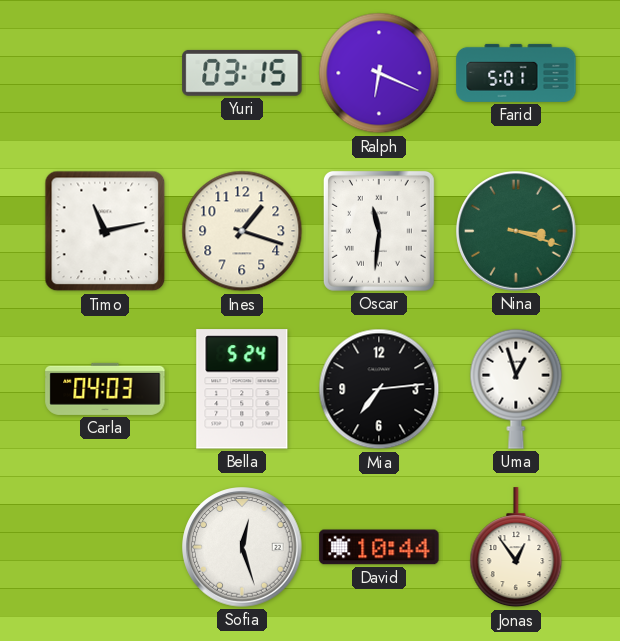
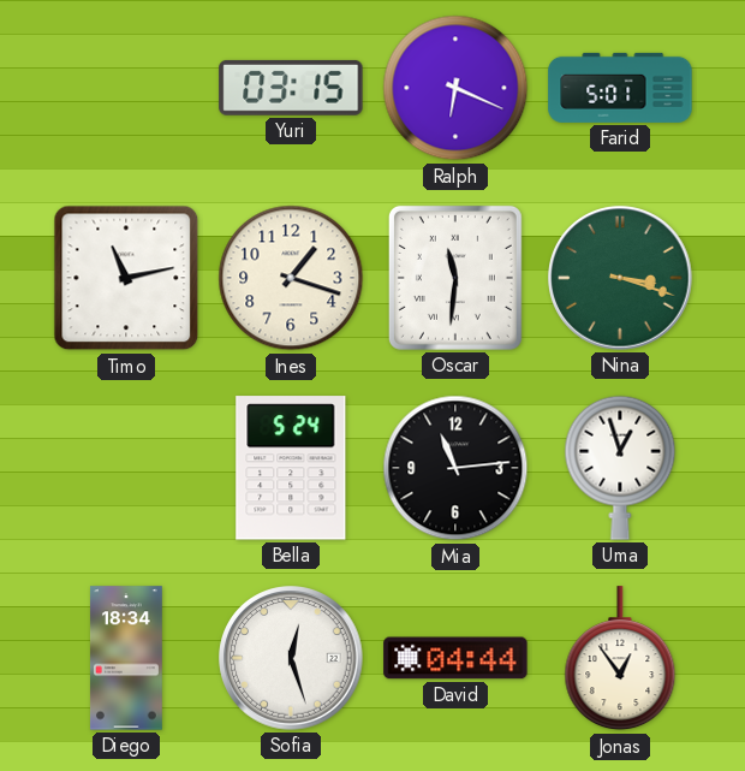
Carla: 04:03 -> none (105, 389)
Mia: 7:14 -> 11:14 (455, 468)
Diego: none -> 18:34 (126, 658)
David: 10:44 -> 04:44 (455, 658)
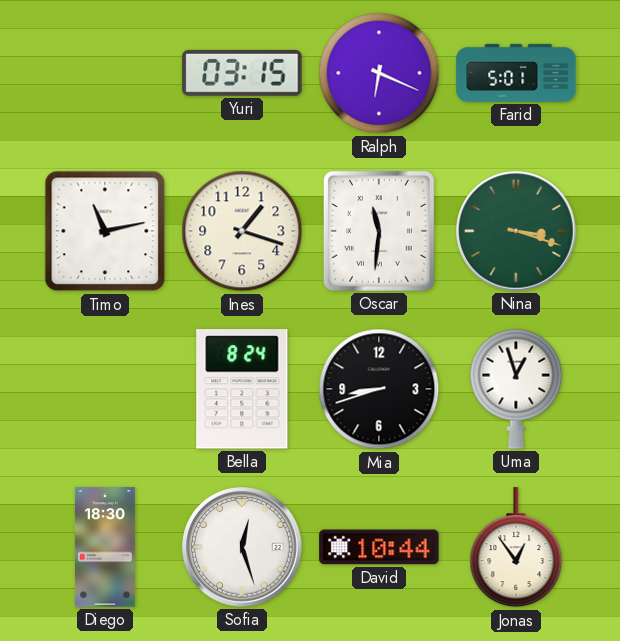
Bella: 5:24 -> 8:24 (242, 389)
Mia: 11:14 -> 8:42 (379, 389)
Diego: 18:34 -> 18:30 (105, 547)
David: 04:44 -> 10:44 (379, 547)
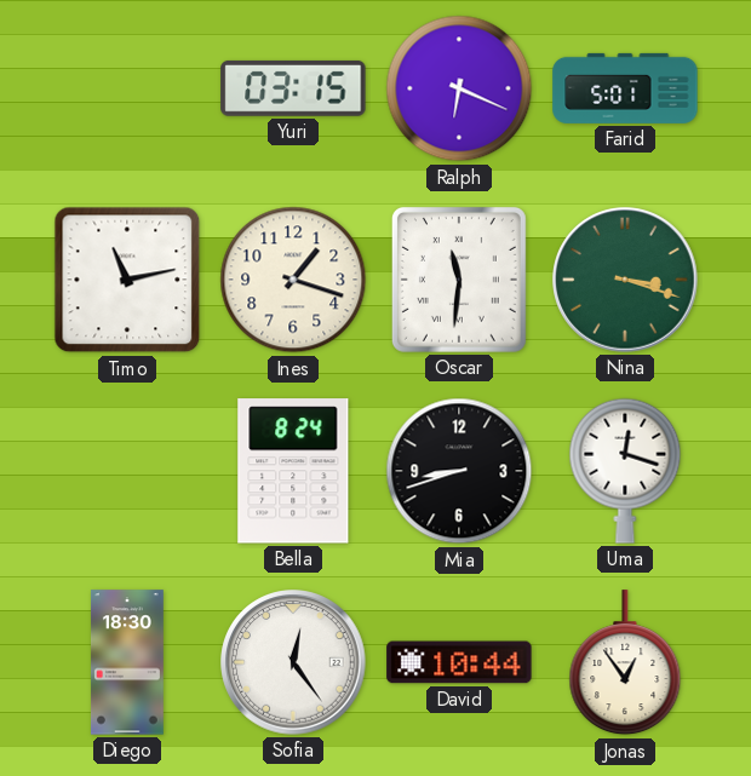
Uma: 12:57 -> 12:18 (625, 471)
Sofia: 12:27 -> 12:24 (293, 662)
